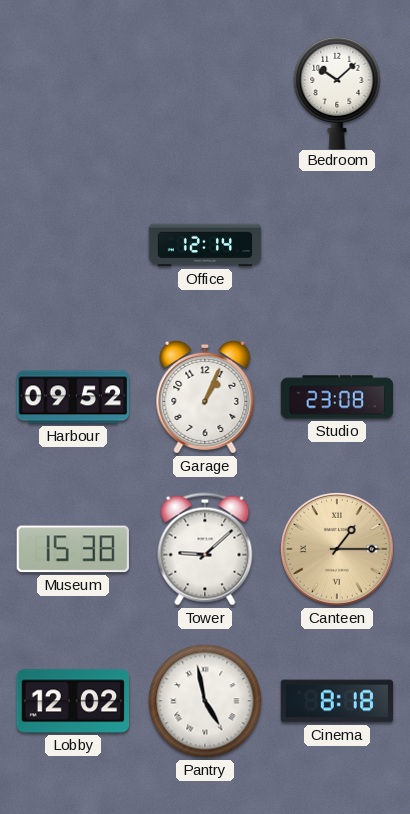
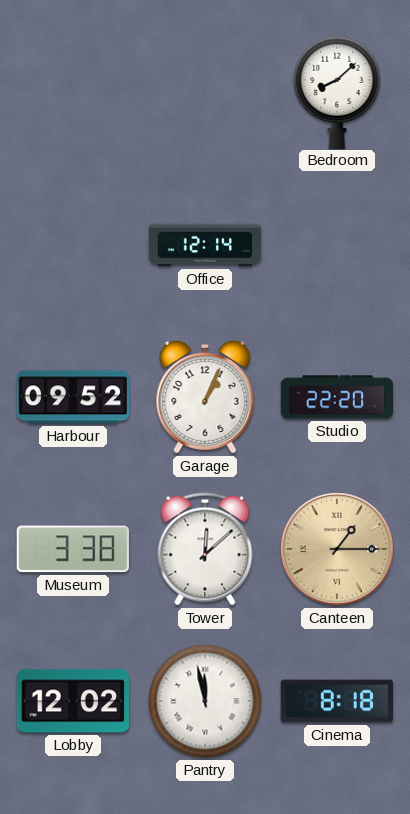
Bedroom: 10:08 -> 8:08 (337, 92)
Studio: 23:08 -> 22:20 (337, 397)
Museum: 15:38 -> 3:38 (73, 549)
Tower: 9:08 -> 12:08 (205, 549)
Pantry: 4:58 -> 11:58 (205, 701)
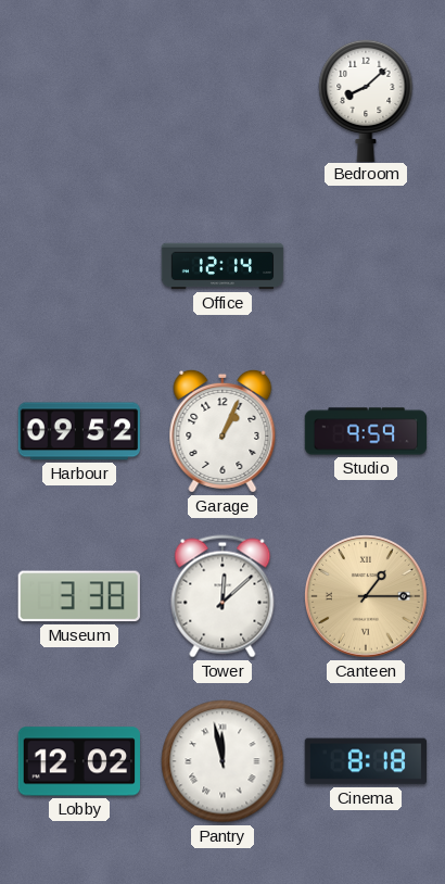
Studio: 22:20 -> 9:59 (366, 431)
